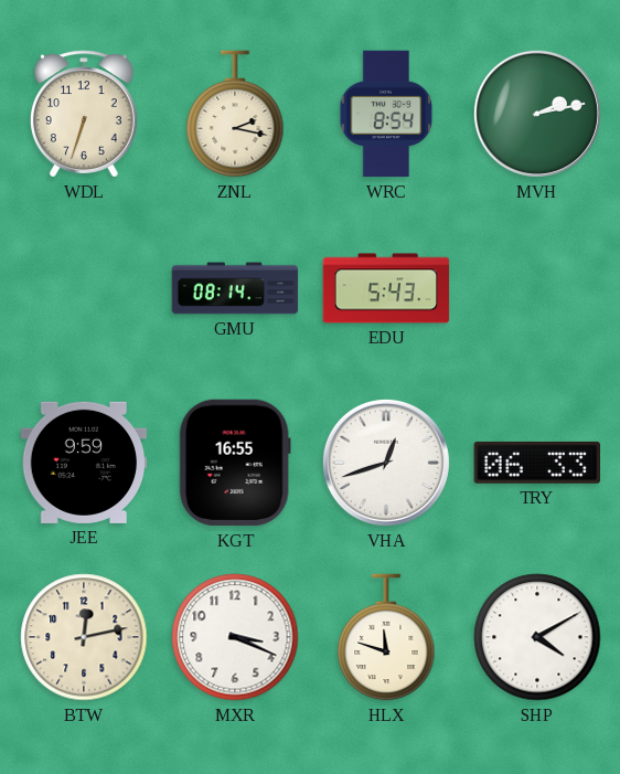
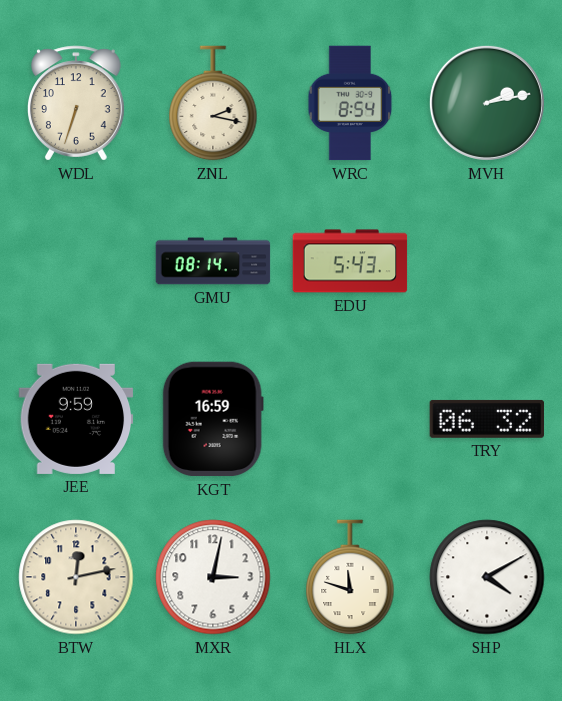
KGT: 16:55 -> 16:59 (213, 419)
VHA: 12:42 -> none (386, 463)
TRY: 06:33 -> 06:32 (487, 419)
MXR: 3:19 -> 3:02 (213, 577)
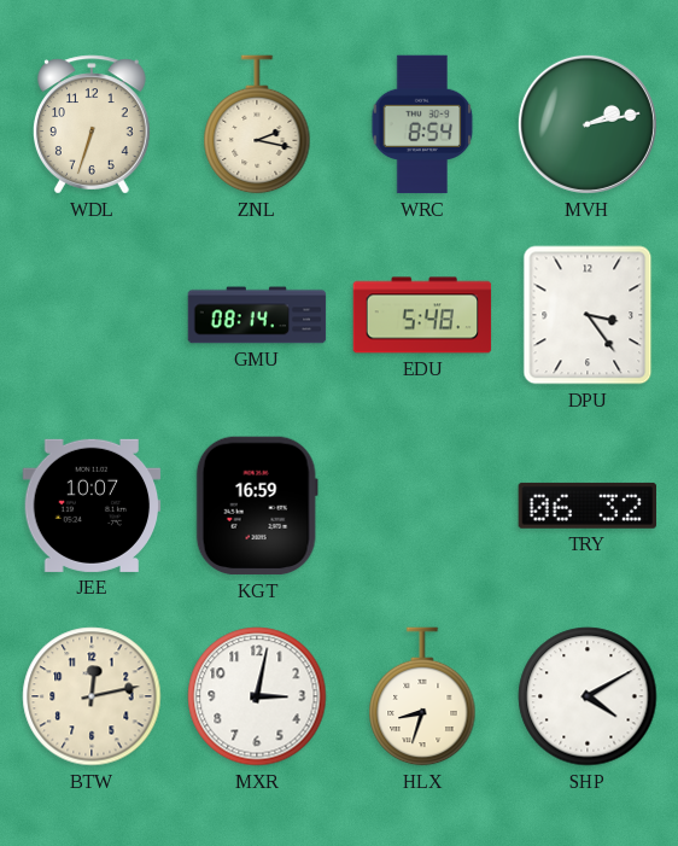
EDU: 5:43 -> 5:48 (422, 315)
DPU: none -> 3:24 (588, 315)
JEE: 9:59 -> 10:07 (92, 506)
HLX: 11:48 -> 8:33 (422, 696)
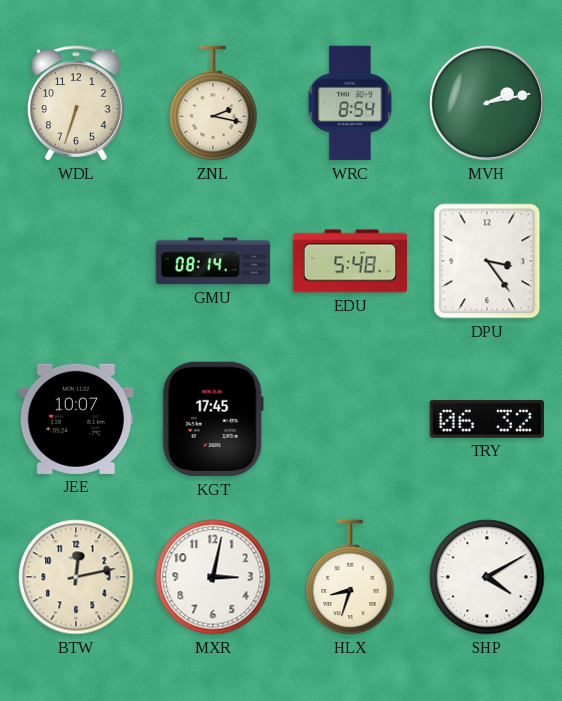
KGT: 16:59 -> 17:45 (213, 419)
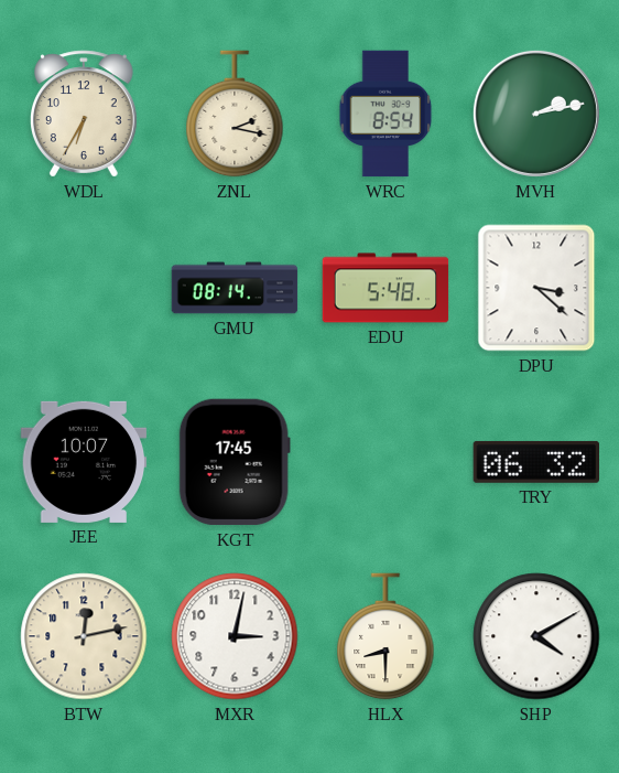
WDL: 6:33 -> 6:35 (84, 114)
DPU: 3:24 -> 3:22 (536, 288)
HLX: 8:33 -> 8:30 (385, 636)
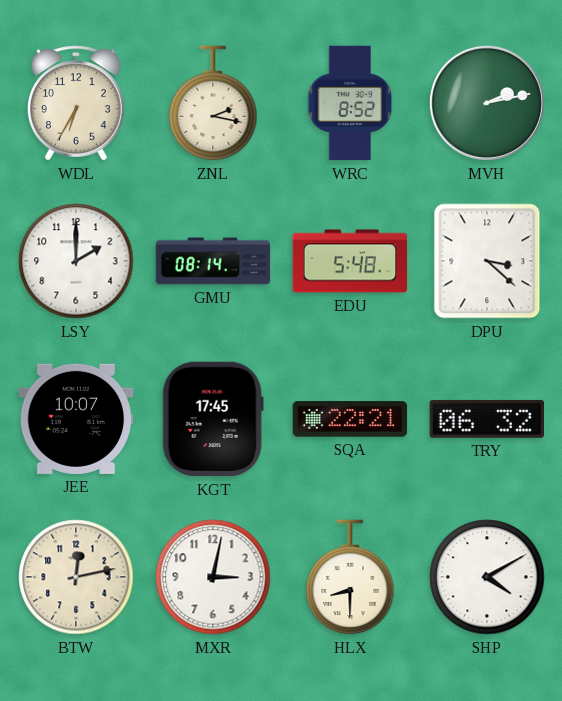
WRC: 8:54 -> 8:52 (350, 103)
LSY: none -> 2:00 (76, 261)
SQA: none -> 22:21 (350, 419)
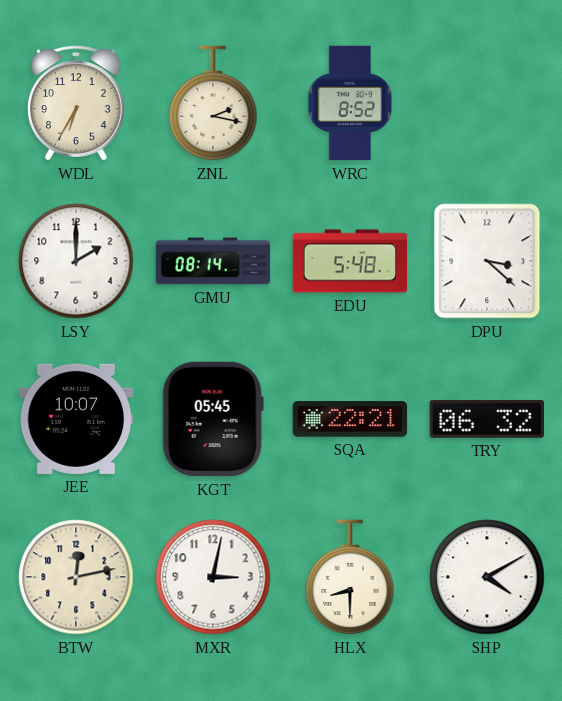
MVH: 2:13 -> none (487, 103)
KGT: 17:45 -> 05:45 (213, 419)
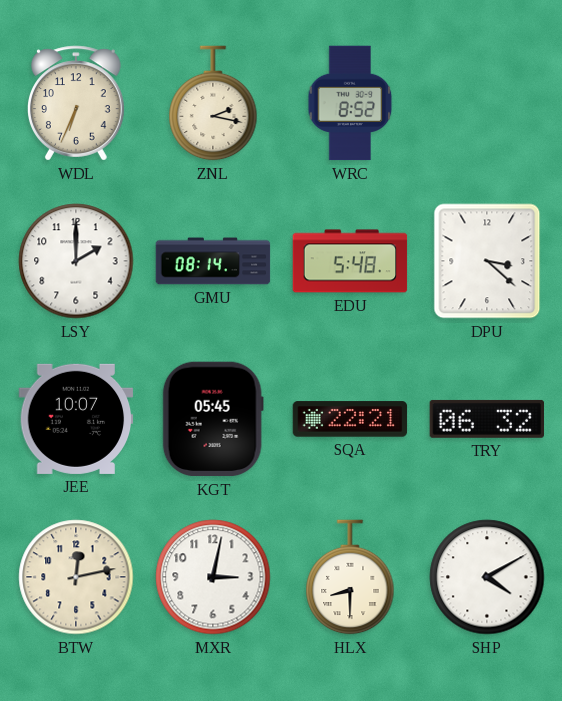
WDL: 6:35 -> 6:34 (76, 103)
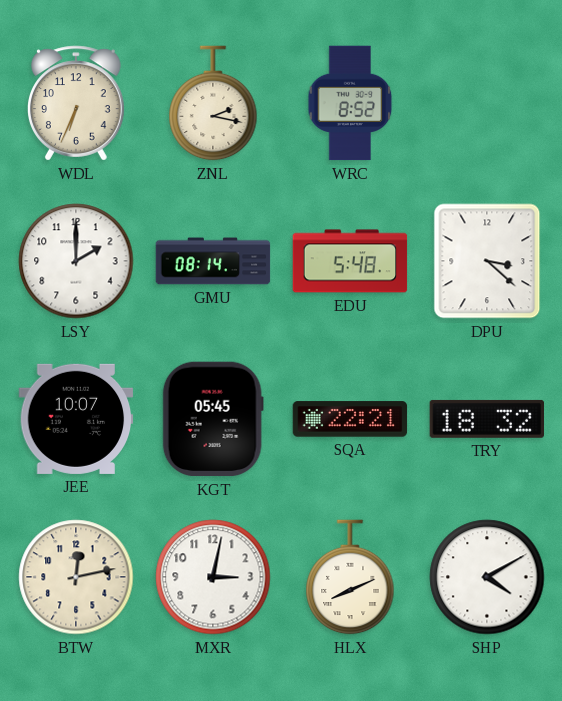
TRY: 06:32 -> 18:32 (487, 419)
HLX: 8:30 -> 8:11 (350, 577)
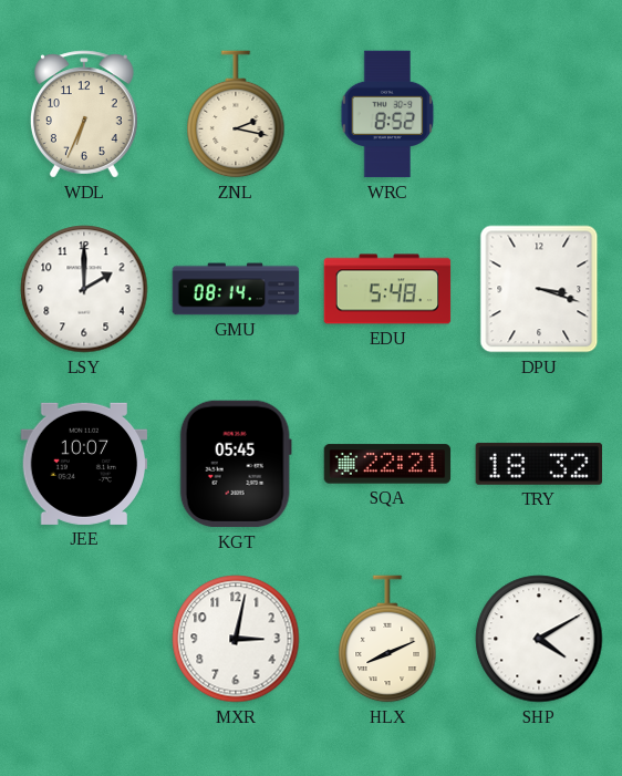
DPU: 3:22 -> 3:18 (539, 289)
BTW: 12:13 -> none (76, 577)
